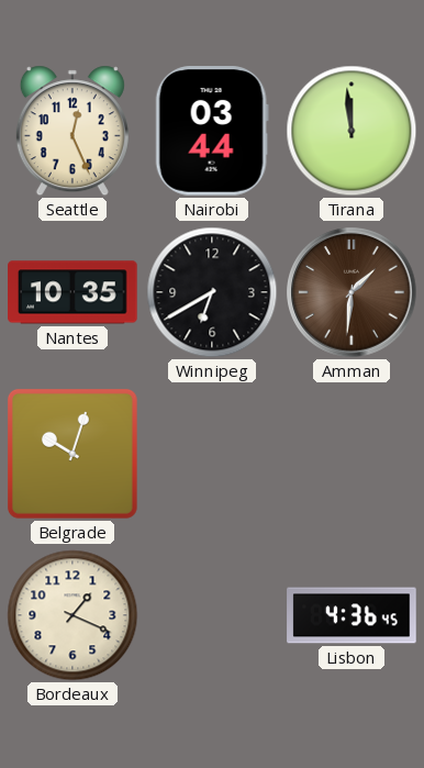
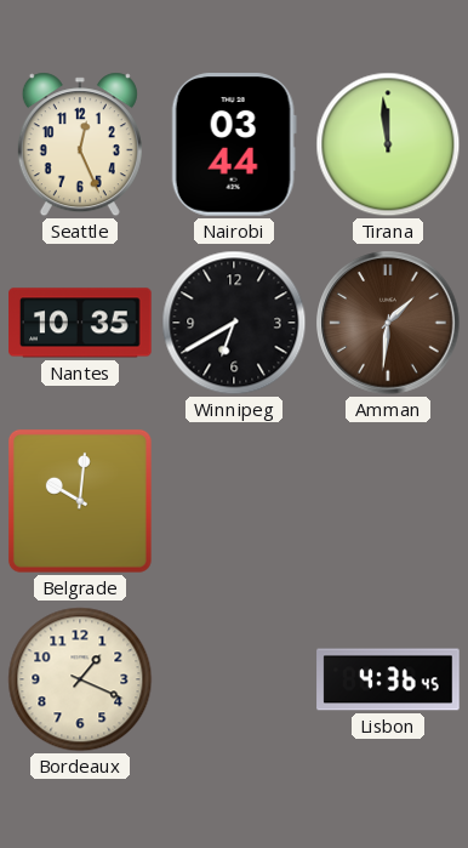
Belgrade: 10:03 -> 10:01 (80, 501)
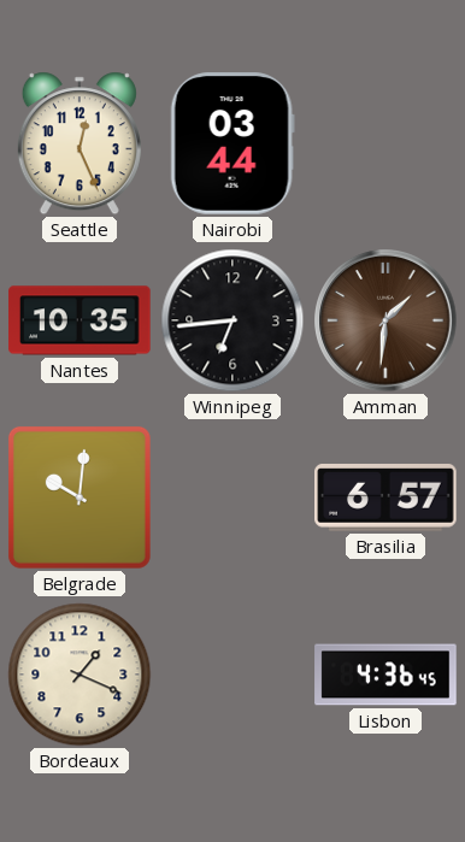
Tirana: 11:59 -> none (388, 144)
Winnipeg: 6:40 -> 6:44 (232, 320)
Brasilia: none -> 6:57 (385, 497)
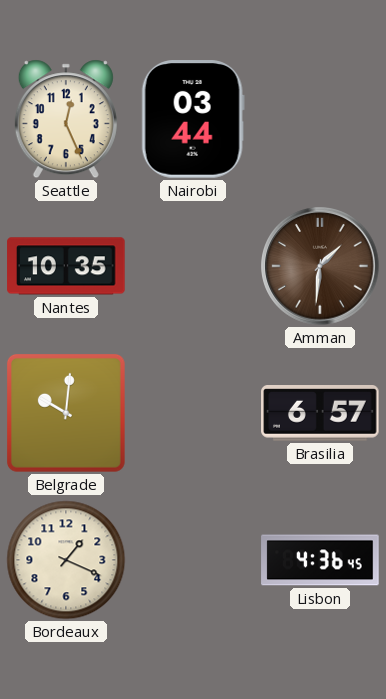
Winnipeg: 6:44 -> none (232, 320)
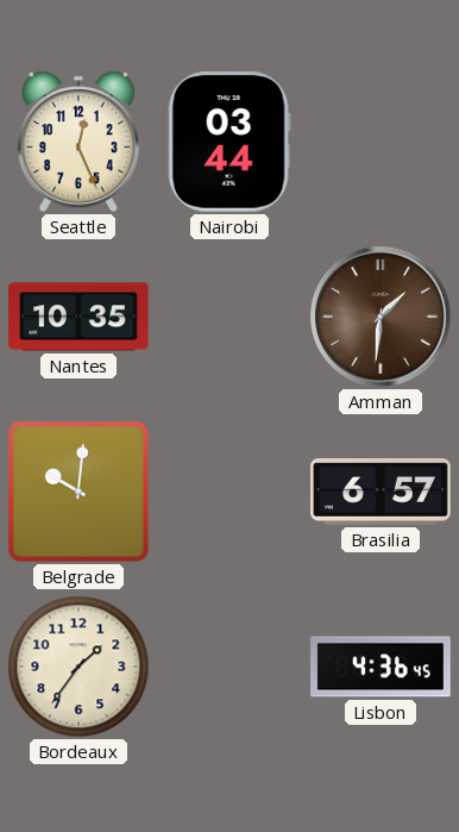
Bordeaux: 1:19 -> 1:36 (78, 667)
